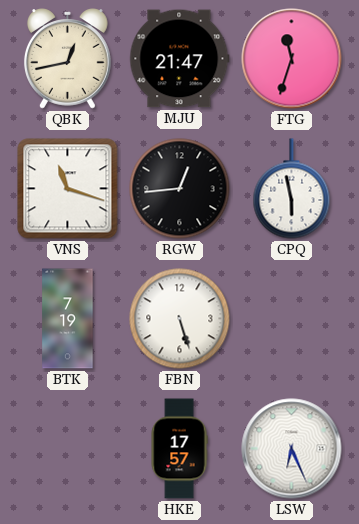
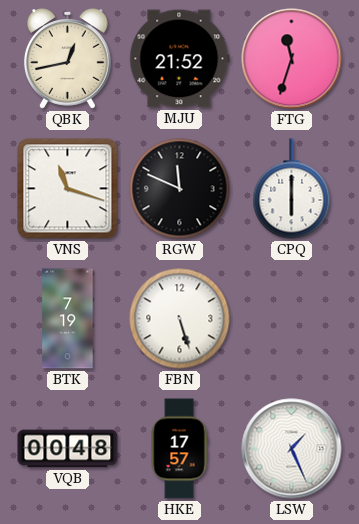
MJU: 21:47 -> 21:52 (180, 59)
RGW: 12:44 -> 11:49 (180, 189)
CPQ: 5:58 -> 6:00 (292, 189)
VQB: none -> 00:48 (68, 449)
LSW: 6:26 -> 1:26 (292, 449)
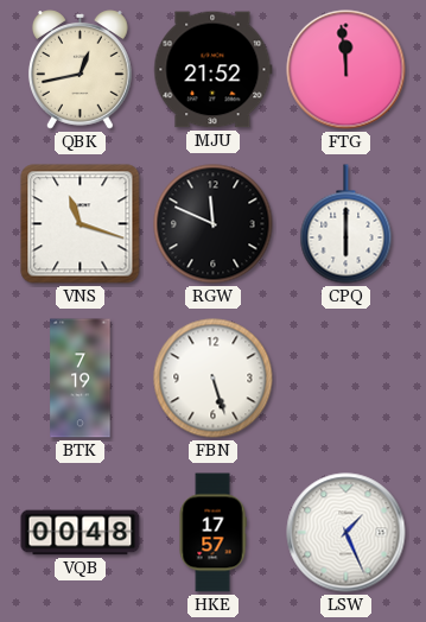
FTG: 11:33 -> 11:59 (346, 70)
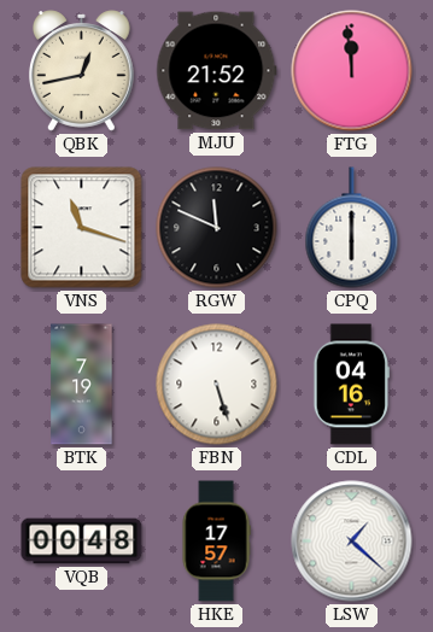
CDL: none -> 04:16 (351, 385)
LSW: 1:26 -> 1:22 (352, 542)
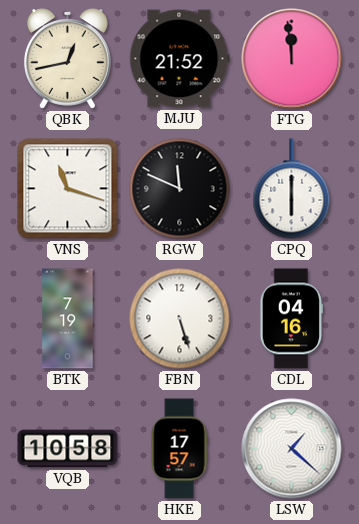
VQB: 00:48 -> 10:58 (68, 449)
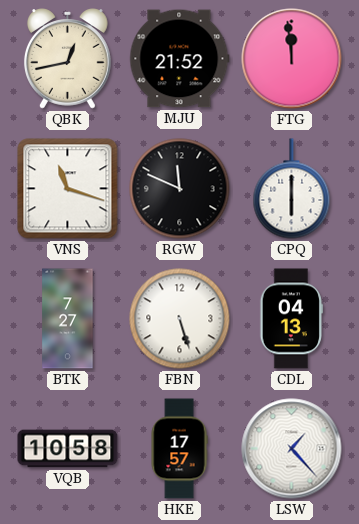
BTK: 7:19 -> 7:27 (68, 319)
CDL: 04:16 -> 04:13 (291, 319)
LSW: 1:22 -> 1:23 (292, 449)
